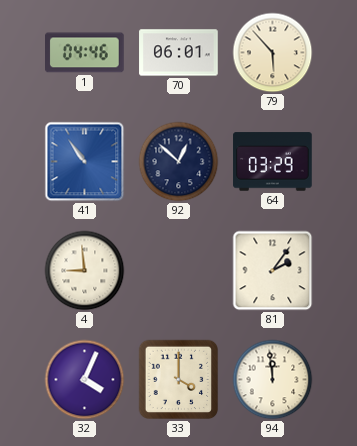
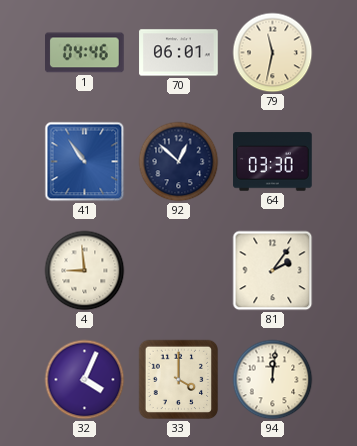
79: 5:53 -> 11:32 (273, 53)
64: 03:29 -> 03:30 (273, 162)
94: 11:59 -> 12:01 (273, 380)
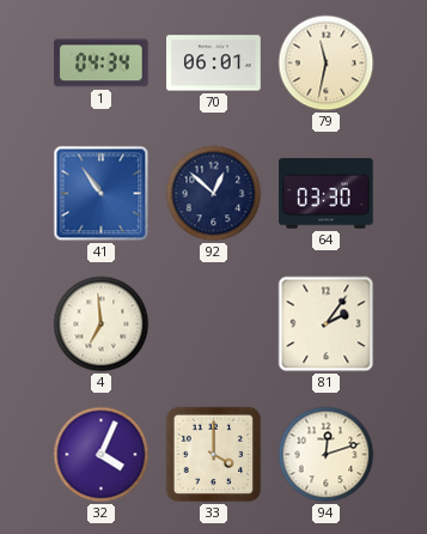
1: 04:46 -> 04:34 (102, 63)
4: 8:59 -> 6:59 (102, 324)
94: 12:01 -> 12:12 (327, 455)
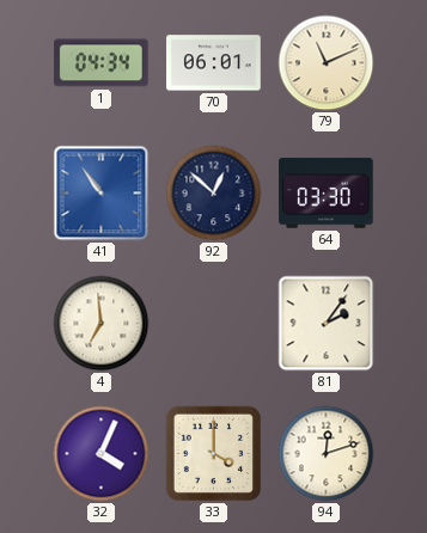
79: 11:32 -> 11:11 (327, 63)
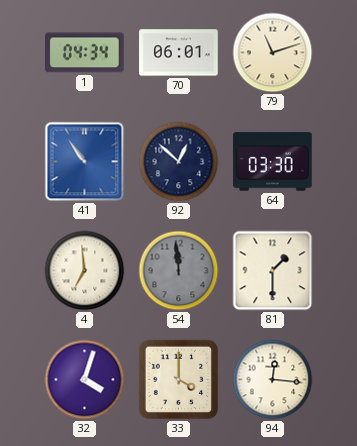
79: 11:11 -> 11:12 (273, 53)
54: none -> 11:59 (179, 271)
81: 2:06 -> 1:30 (273, 271)
32: 4:04 -> 4:03 (85, 380)
94: 12:12 -> 12:16 (273, 380)
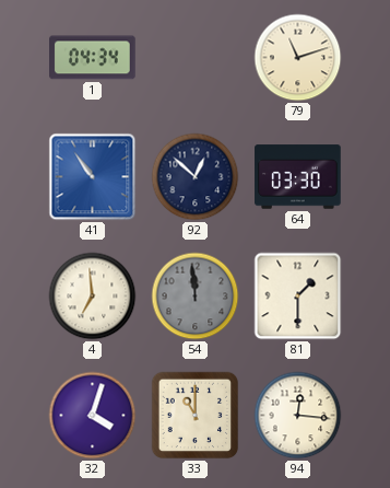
70: 06:01 -> none (179, 53)
33: 4:00 -> 11:00 (196, 416)
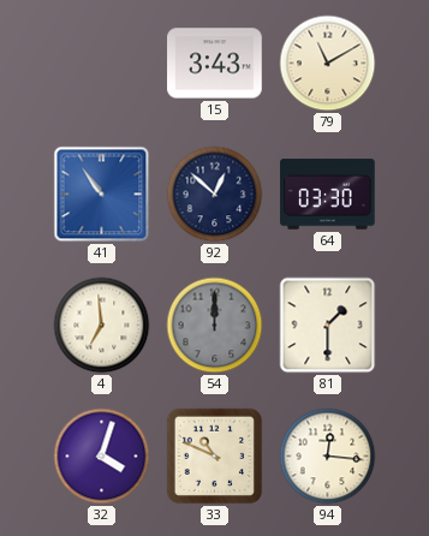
1: 04:34 -> none (93, 58)
15: none -> 3:43 (215, 64)
79: 11:12 -> 11:10 (328, 64)
54: 11:59 -> 12:00 (215, 326)
33: 11:00 -> 10:49 (215, 457)
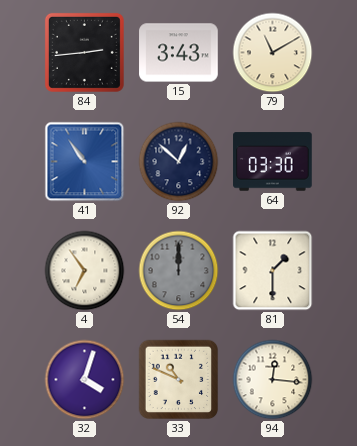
84: none -> 2:44 (84, 52)
4: 6:59 -> 6:54 (85, 271)
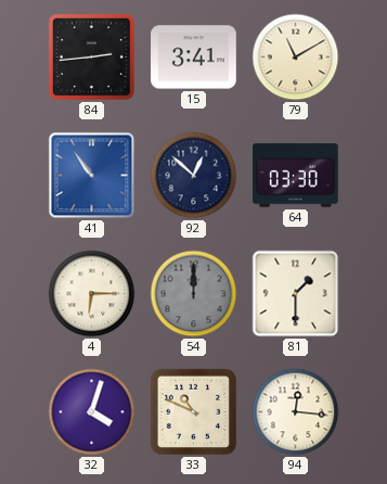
15: 3:43 -> 3:41 (194, 58)
4: 6:54 -> 6:15 (92, 294)
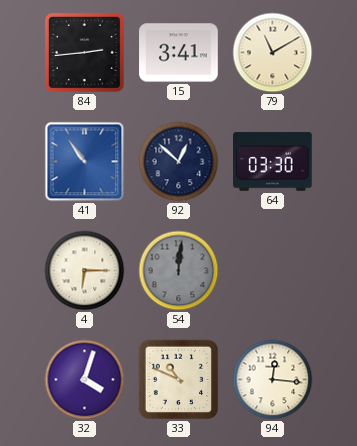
54: 12:00 -> 12:01 (179, 271)
81: 1:30 -> none (296, 294)
